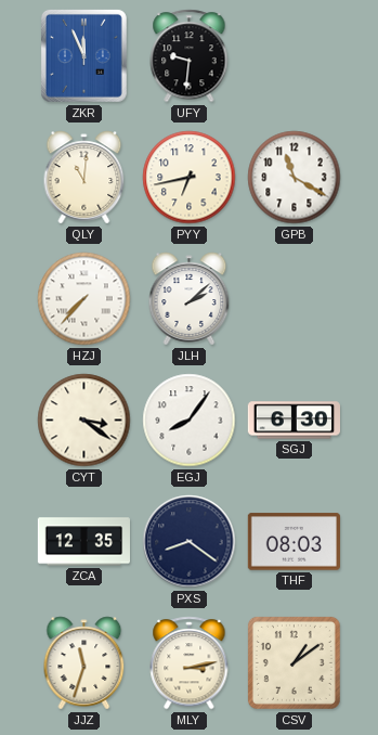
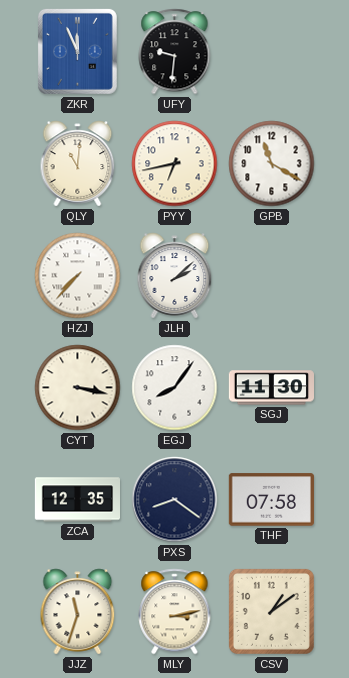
CYT: 3:21 -> 3:17 (78, 388)
SGJ: 6:30 -> 11:30 (271, 388)
THF: 08:03 -> 07:58 (271, 500)
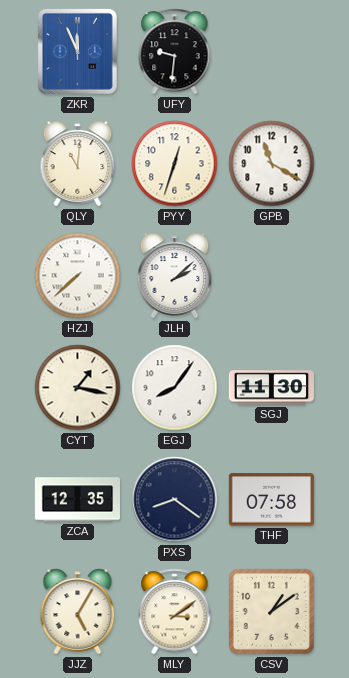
PYY: 6:43 -> 12:33 (175, 164)
HZJ: 7:37 -> 7:38 (78, 276)
CYT: 3:17 -> 1:17 (78, 388)
JJZ: 11:33 -> 5:05 (78, 612)
MLY: 3:13 -> 3:09 (175, 612)
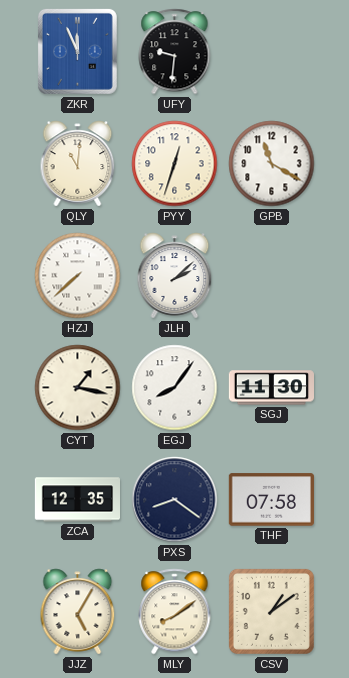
MLY: 3:09 -> 8:09 (175, 612)
